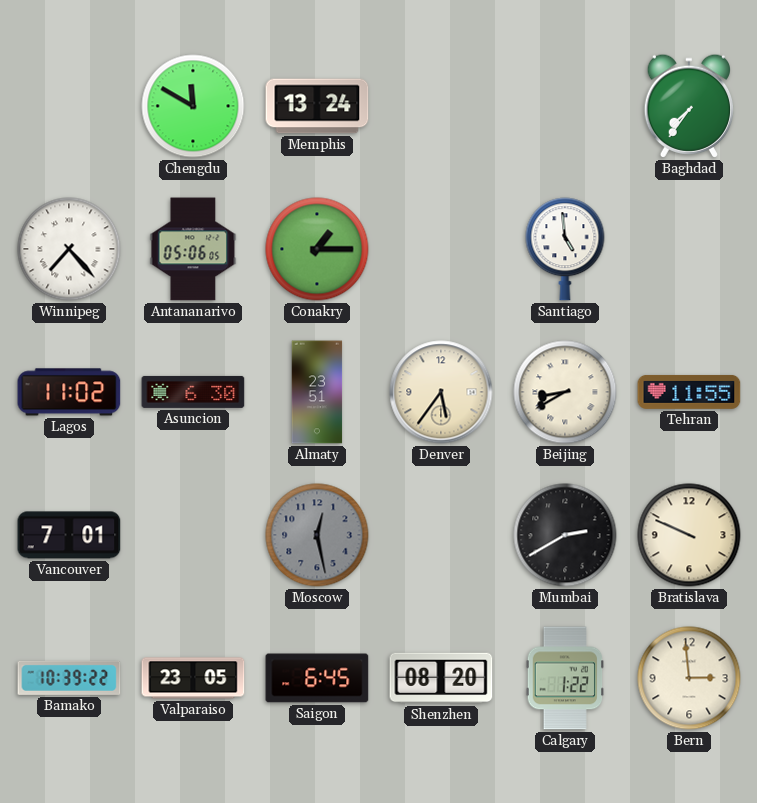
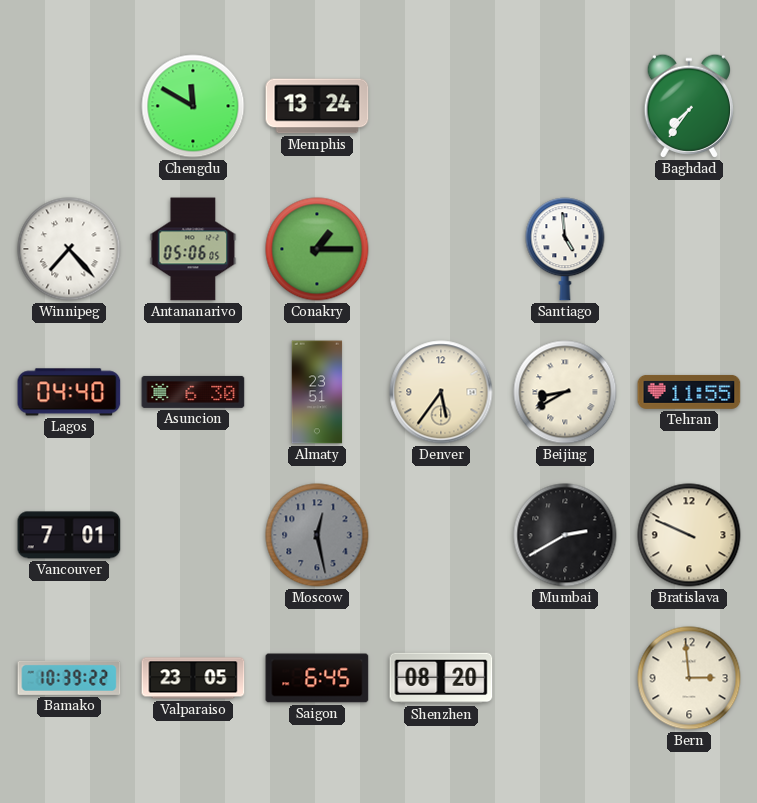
Lagos: 11:02 -> 04:40 (69, 392)
Calgary: 1:22 -> none (564, 678)
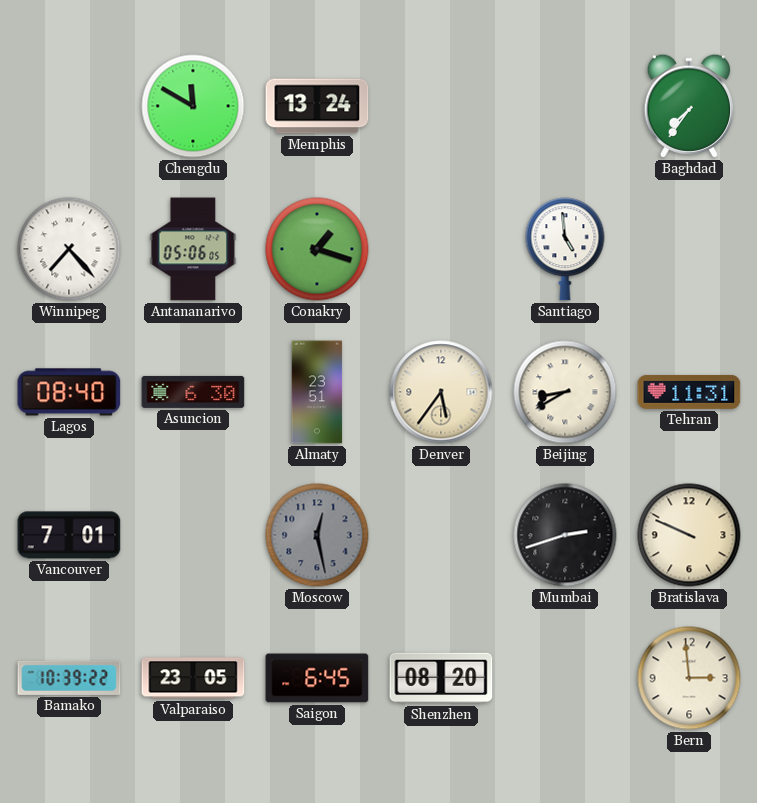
Conakry: 1:15 -> 1:18 (317, 249)
Lagos: 04:40 -> 08:40 (69, 392)
Tehran: 11:55 -> 11:31 (689, 392)
Mumbai: 2:40 -> 2:42 (565, 535)
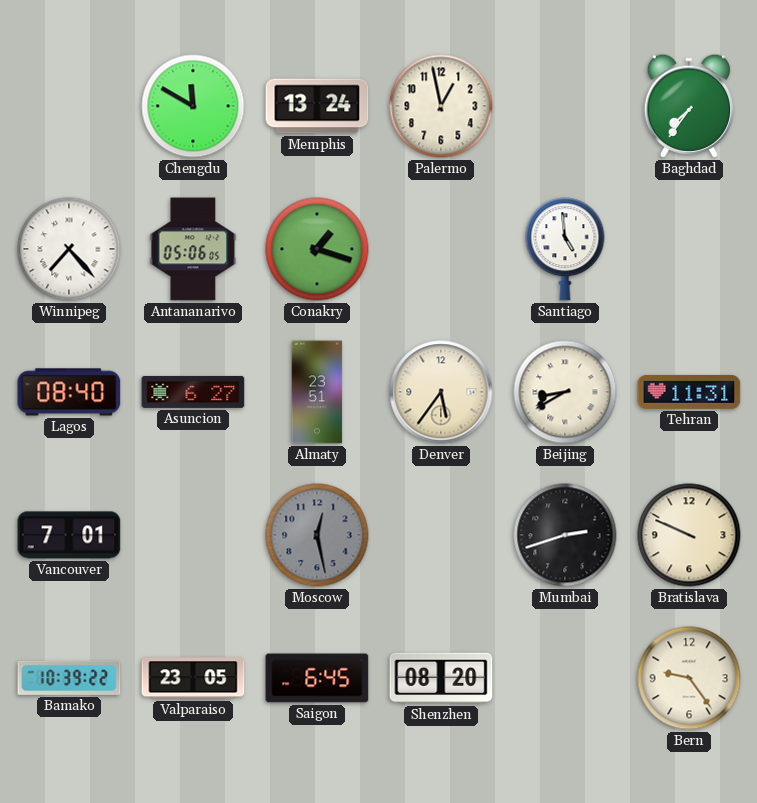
Palermo: none -> 12:58 (441, 106)
Asuncion: 6:30 -> 6:27 (193, 392)
Bern: 2:59 -> 9:24 (689, 678)
